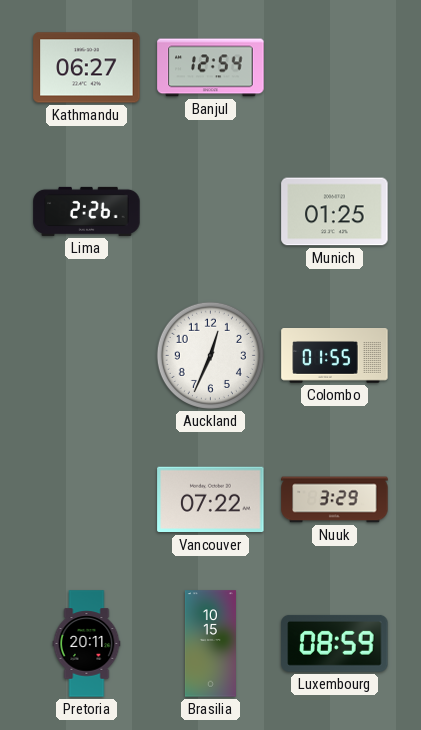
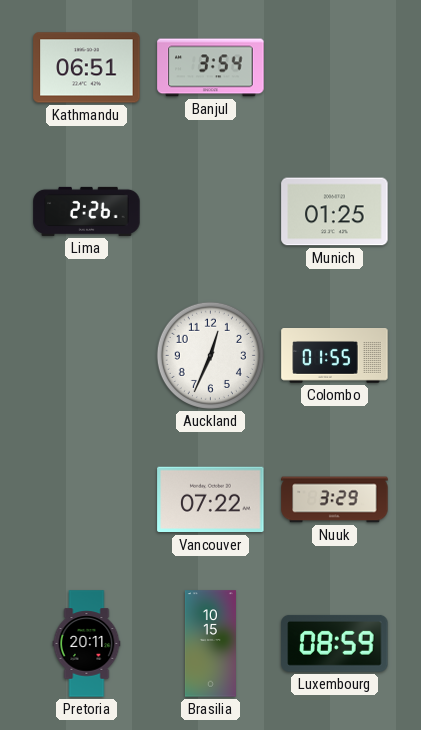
Kathmandu: 06:27 -> 06:51 (87, 68)
Banjul: 12:54 -> 3:54 (211, 68)
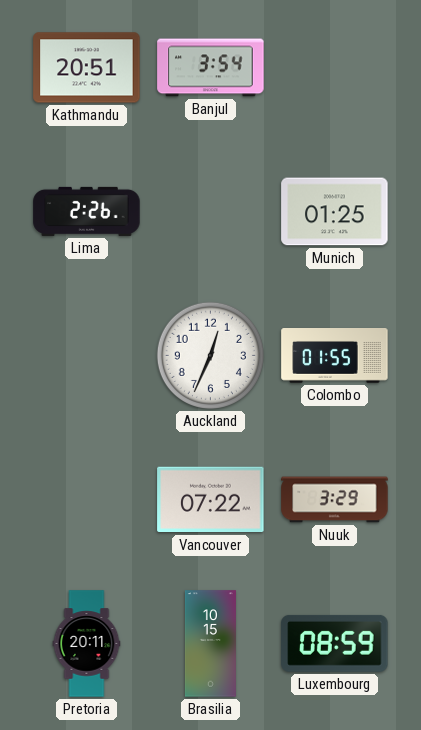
Kathmandu: 06:51 -> 20:51 (87, 68)
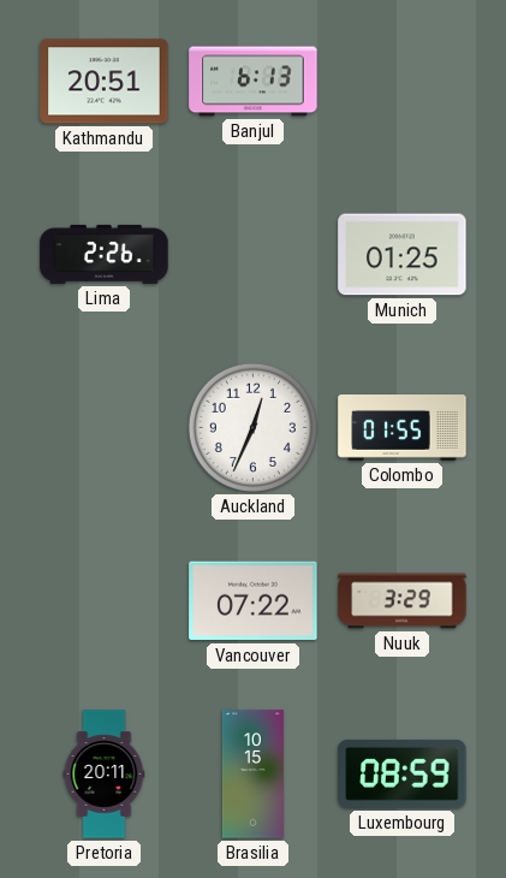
Banjul: 3:54 -> 6:13 (254, 82)
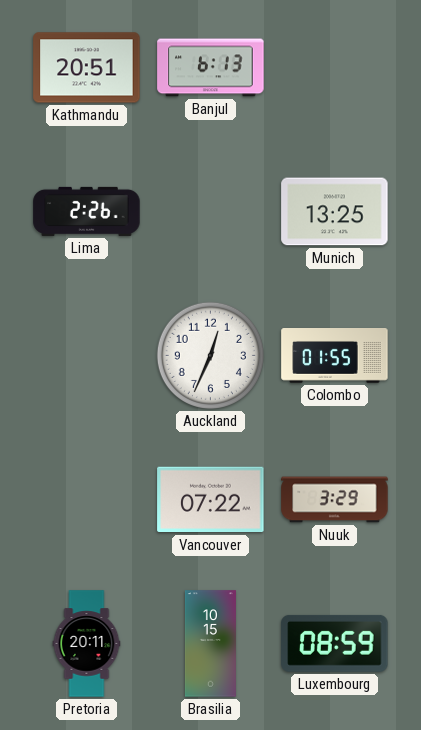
Munich: 01:25 -> 13:25 (335, 212)
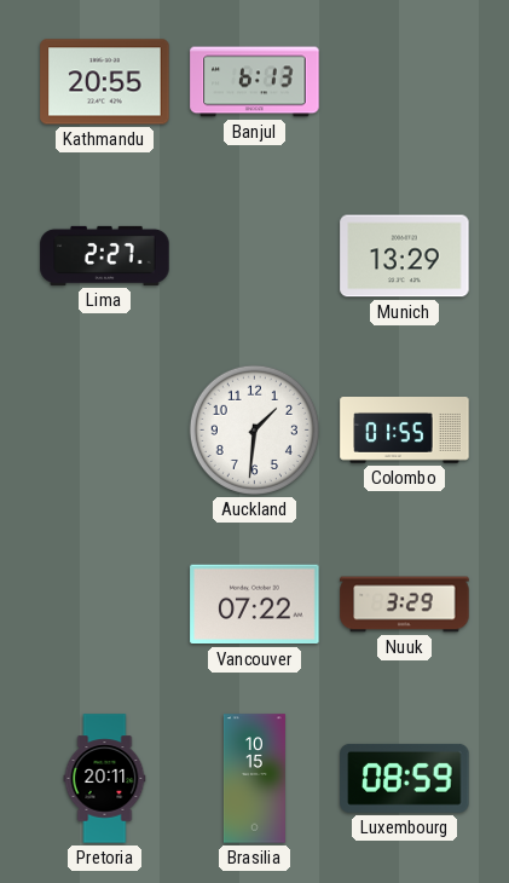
Kathmandu: 20:51 -> 20:55 (105, 82)
Lima: 2:26 -> 2:27 (105, 255)
Munich: 13:25 -> 13:29 (405, 256)
Auckland: 12:34 -> 1:31 (254, 429)
